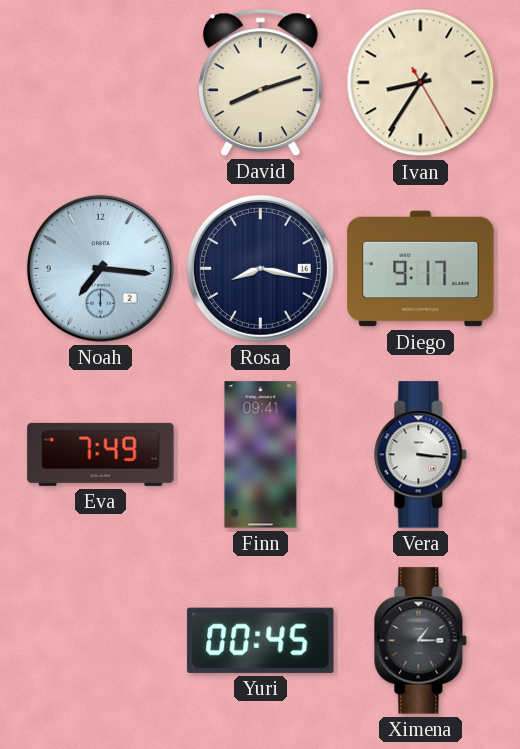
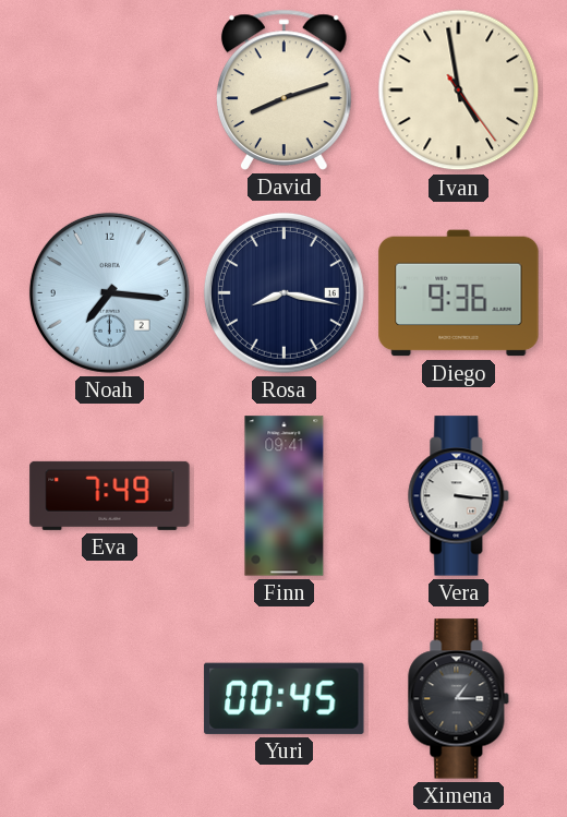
Ivan: 8:35 -> 4:58 (459, 91)
Diego: 9:17 -> 9:36 (459, 293)
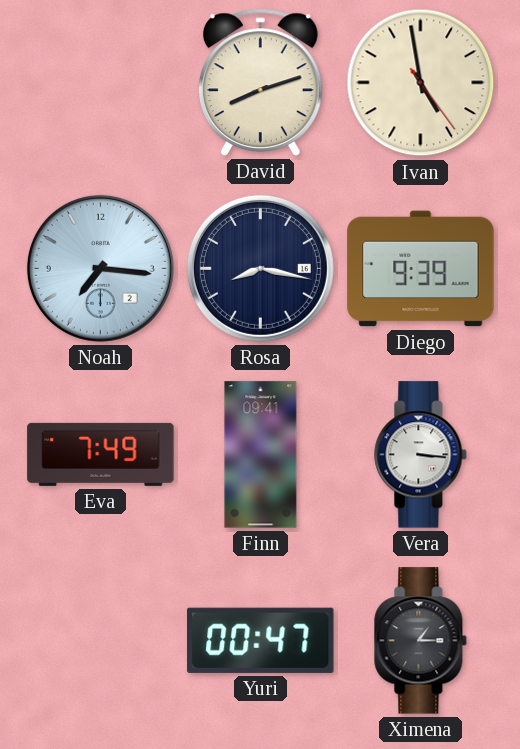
Diego: 9:36 -> 9:39 (421, 269)
Yuri: 00:45 -> 00:47 (261, 640)
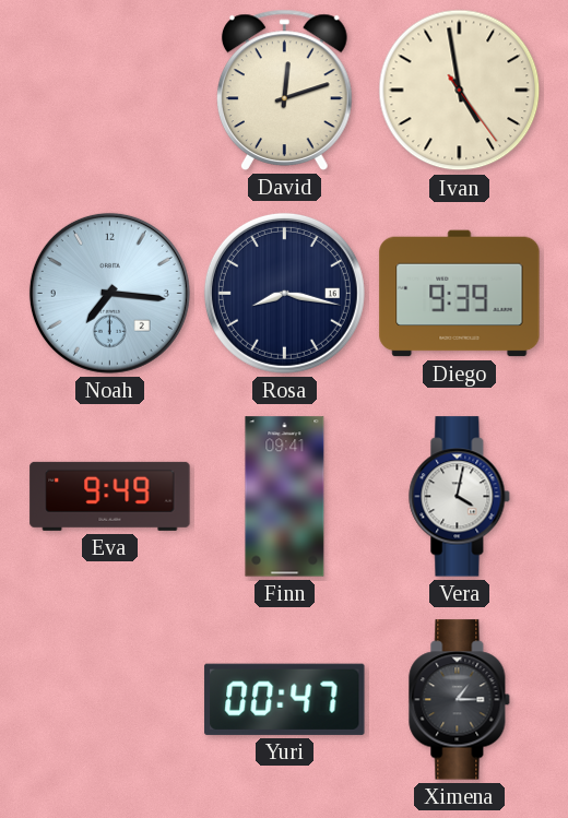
David: 8:12 -> 12:12 (284, 90)
Eva: 7:49 -> 9:49 (110, 496)
Vera: 3:16 -> 4:02 (460, 497)
